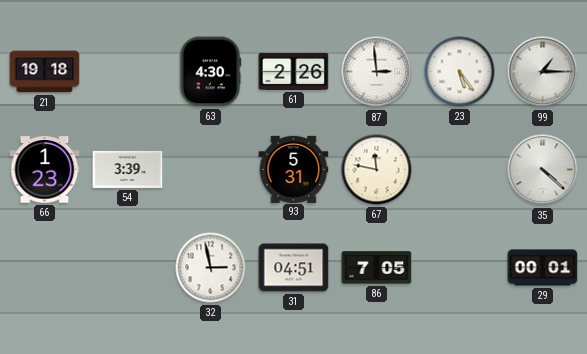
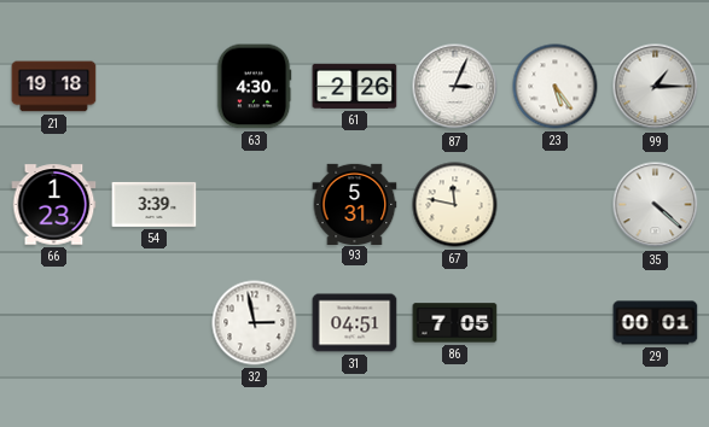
87: 2:59 -> 3:04 (455, 87)
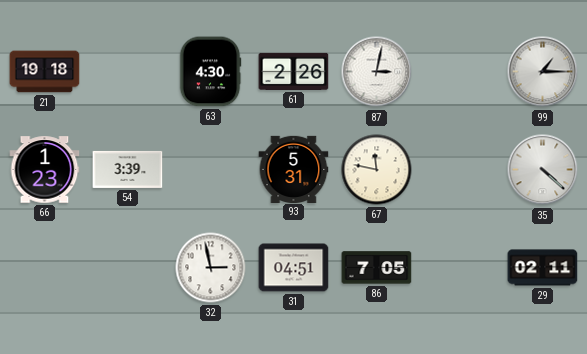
87: 3:04 -> 3:02 (377, 72)
23: 5:24 -> none (556, 87)
29: 00:01 -> 02:11 (543, 268)
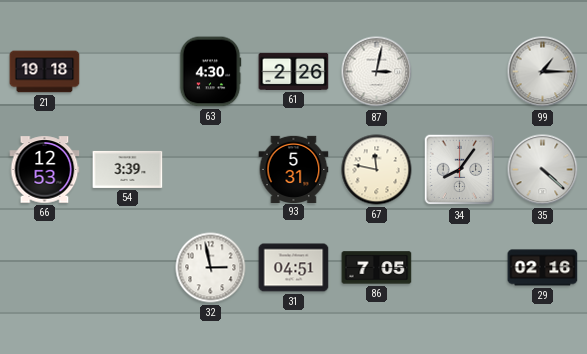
66: 1:23 -> 12:53 (45, 170)
34: none -> 8:06 (460, 170)
29: 02:11 -> 02:16 (543, 268)
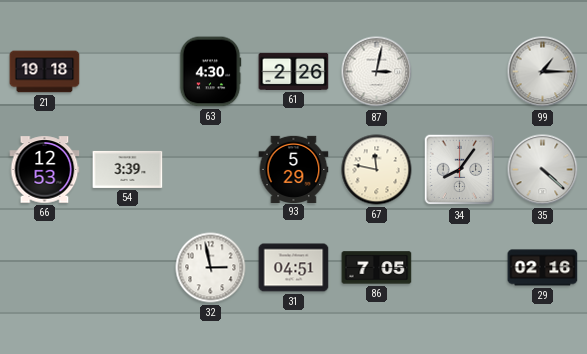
93: 5:31 -> 5:29 (294, 169)
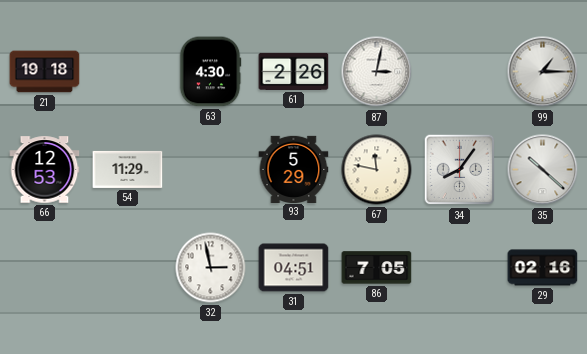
54: 3:39 -> 11:29 (128, 169)
35: 4:22 -> 10:22 (543, 170)
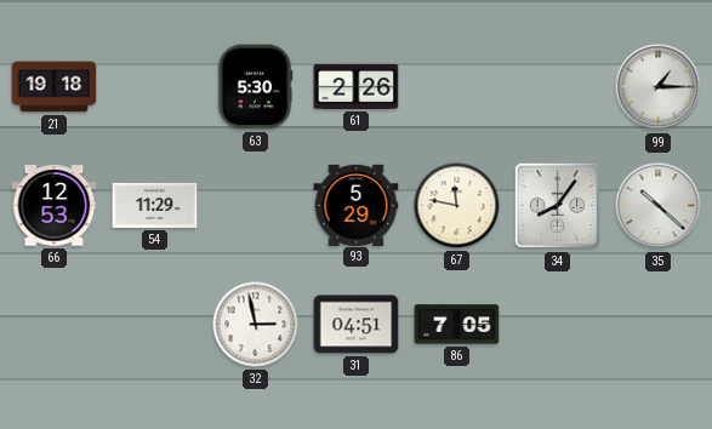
63: 4:30 -> 5:30 (255, 87)
87: 3:02 -> none (377, 72)
29: 02:16 -> none (543, 268)
